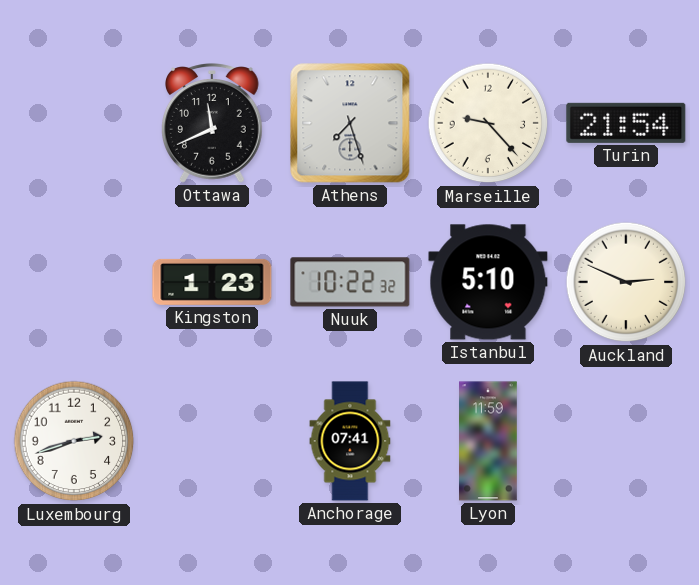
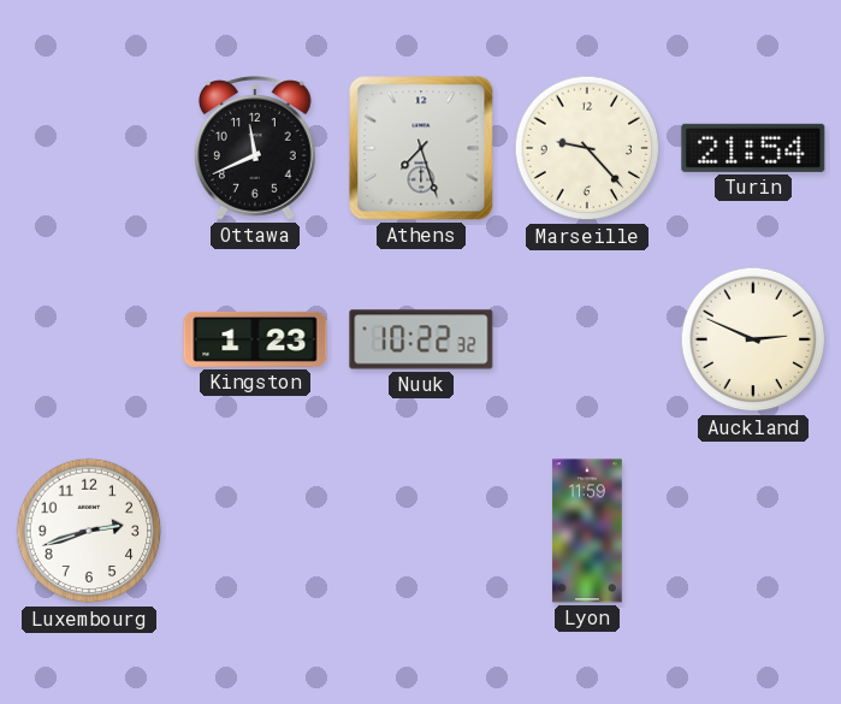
Istanbul: 5:10 -> none (488, 282)
Anchorage: 07:41 -> none (350, 441)
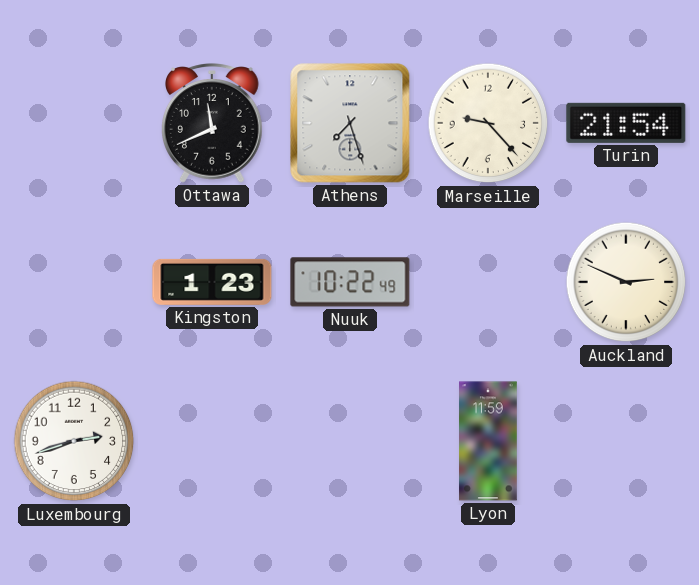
Nuuk: 10:22:32 -> 10:22:49 (350, 282)
